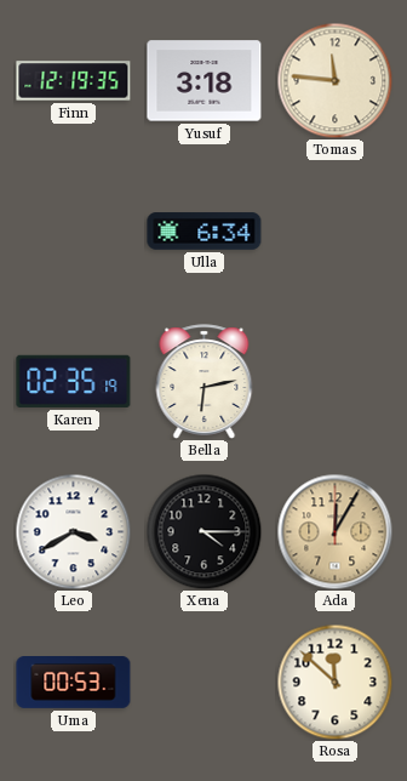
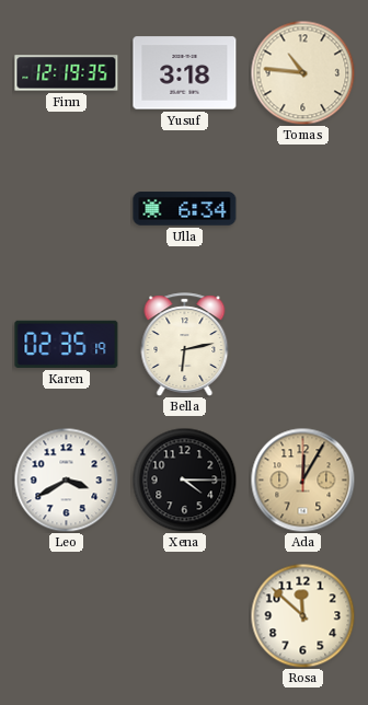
Tomas: 11:46 -> 10:46 (302, 72)
Uma: 00:53 -> none (74, 683)
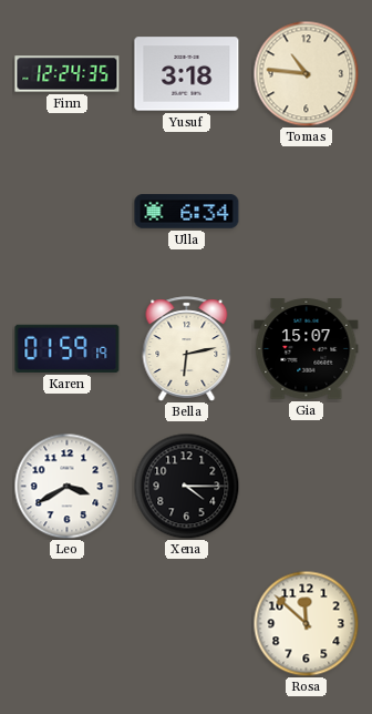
Finn: 12:19 -> 12:24 (68, 74)
Karen: 02:35 -> 01:59 (68, 348)
Gia: none -> 15:07 (307, 349)
Ada: 12:05 -> none (302, 479)
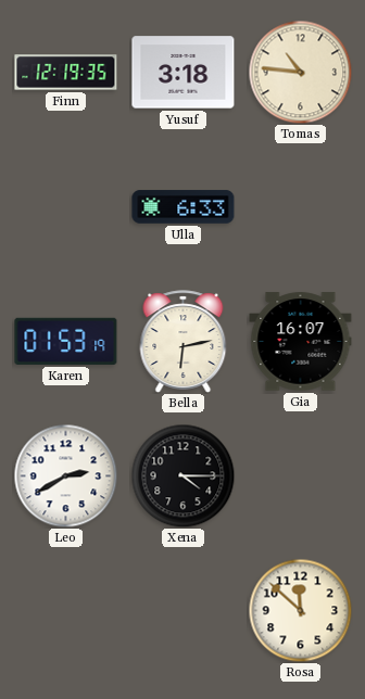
Finn: 12:24 -> 12:19 (66, 73)
Ulla: 6:34 -> 6:33 (184, 207)
Karen: 01:59 -> 01:53 (66, 341)
Gia: 15:07 -> 16:07 (301, 342)
Leo: 3:40 -> 2:40 (65, 475)
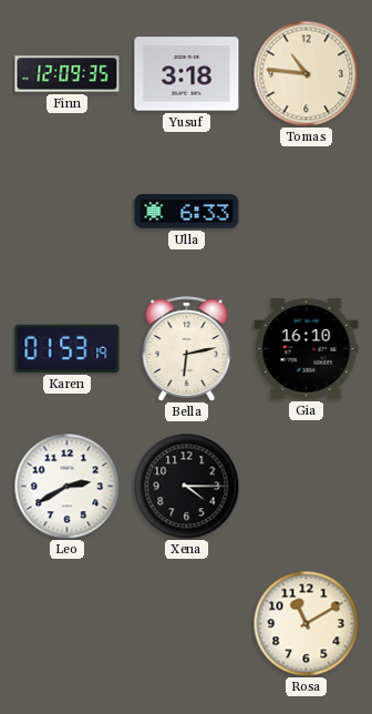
Finn: 12:19 -> 12:09 (68, 74)
Gia: 16:07 -> 16:10 (307, 349)
Rosa: 11:52 -> 11:10 (306, 623)
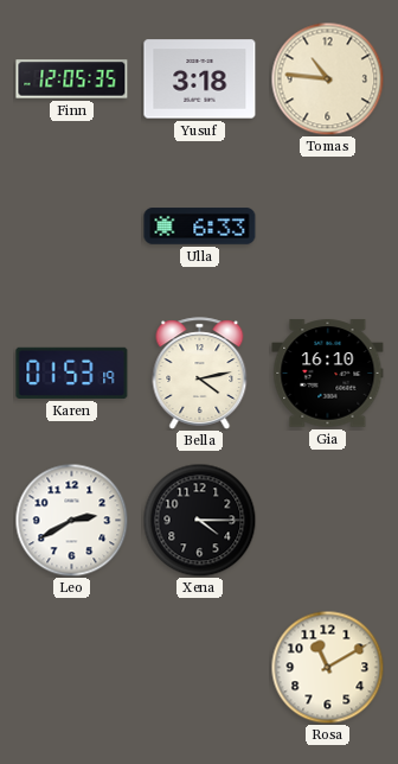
Finn: 12:09 -> 12:05 (72, 79)
Bella: 6:13 -> 4:13 (200, 374)
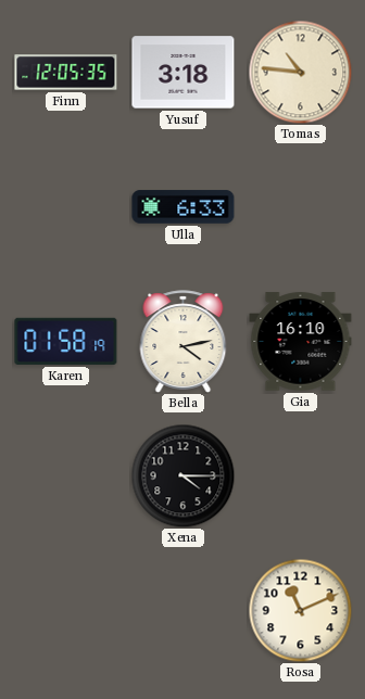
Karen: 01:53 -> 01:58 (66, 341)
Leo: 2:40 -> none (71, 520)
Rosa: 11:10 -> 11:11 (300, 610)
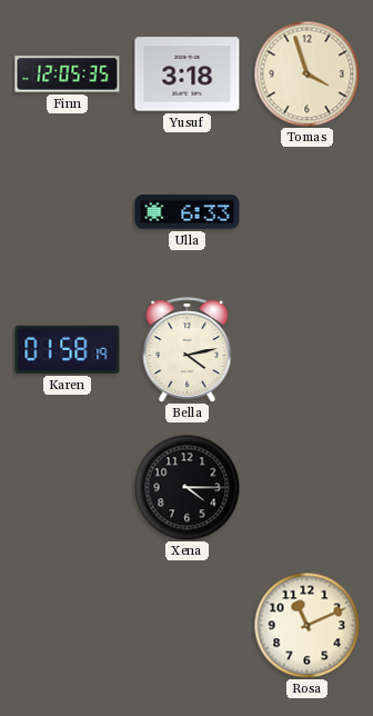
Tomas: 10:46 -> 3:57 (306, 73)
Gia: 16:10 -> none (301, 342)
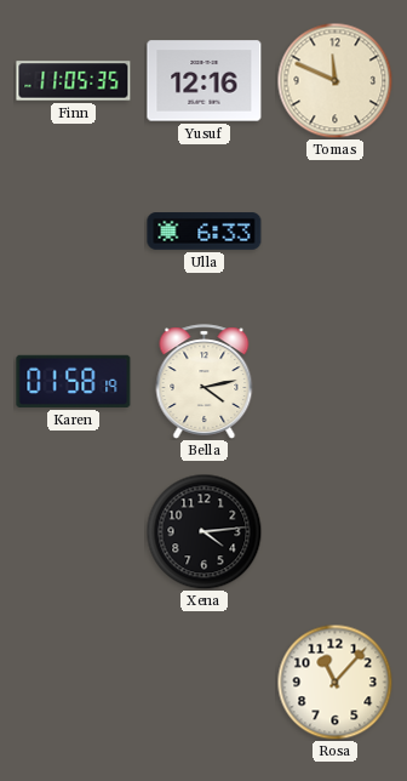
Finn: 12:05 -> 11:05 (74, 81)
Yusuf: 3:18 -> 12:16 (205, 81)
Tomas: 3:57 -> 11:49 (334, 80)
Xena: 4:15 -> 4:14 (203, 531)
Rosa: 11:11 -> 11:07 (334, 682)
